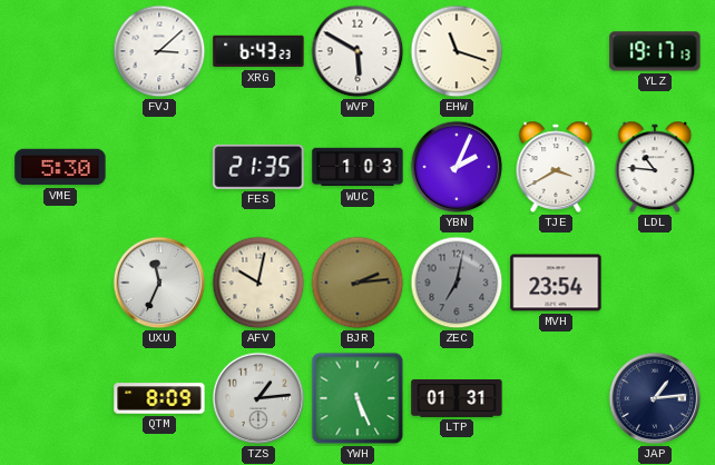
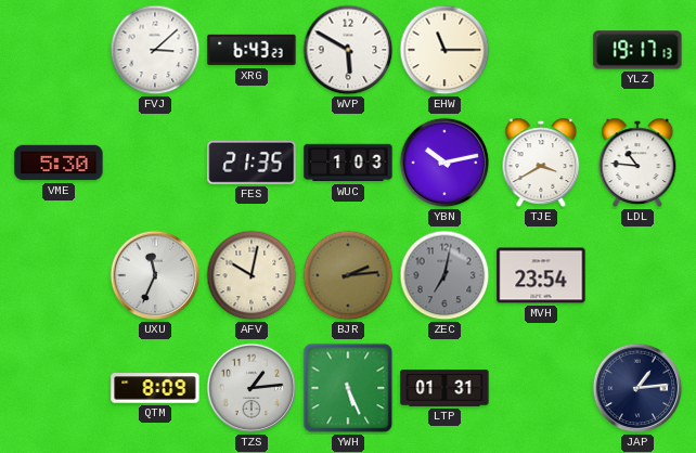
EHW: 11:18 -> 11:15 (444, 50)
YBN: 2:04 -> 10:13 (444, 163)
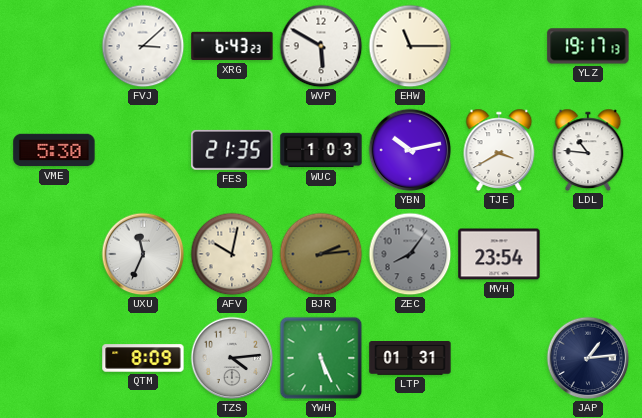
ZEC: 7:02 -> 8:06 (410, 254)
TZS: 1:14 -> 4:14 (232, 358)
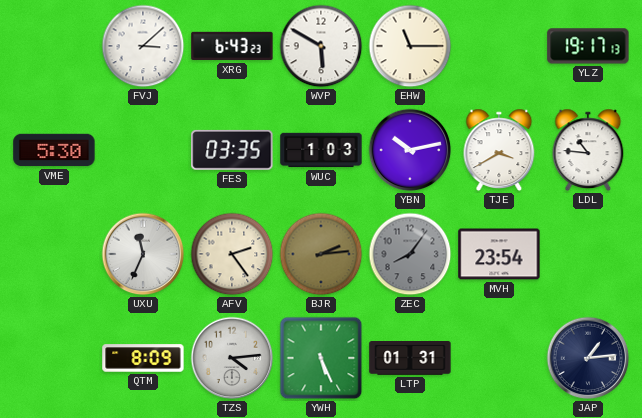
FES: 21:35 -> 03:35 (232, 150)
AFV: 10:02 -> 2:24 (232, 254)
